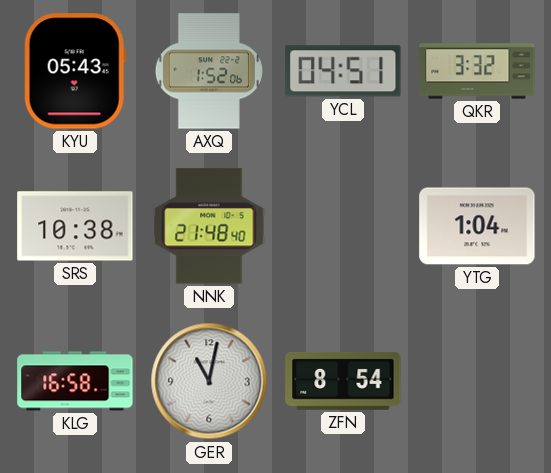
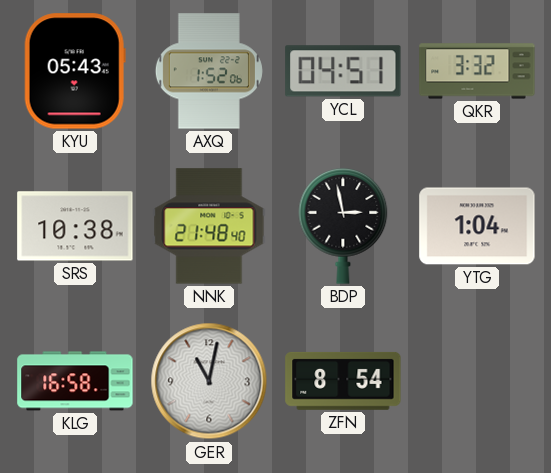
BDP: none -> 2:58 (343, 226)
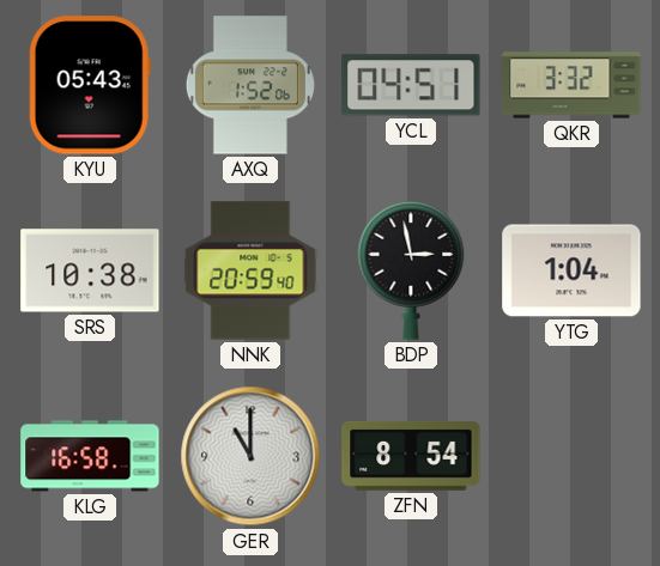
NNK: 21:48 -> 20:59 (250, 270)
GER: 11:02 -> 11:00 (250, 456)
